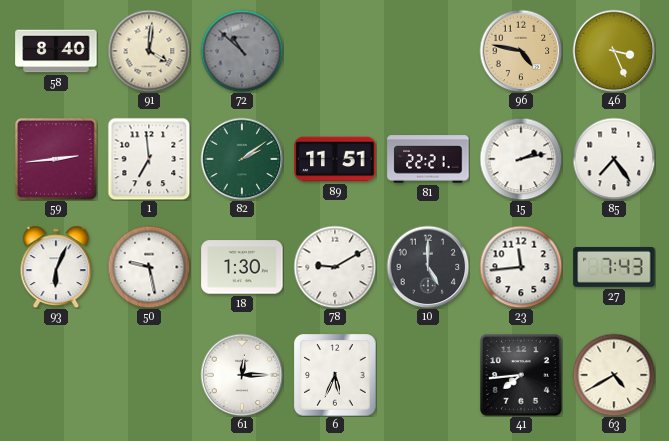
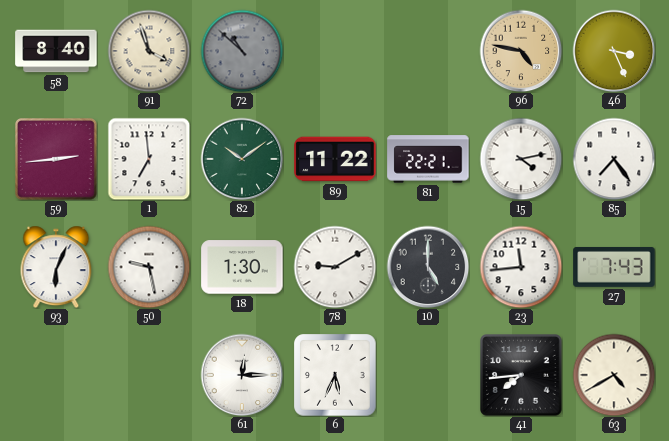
91: 4:01 -> 3:57 (149, 51)
82: 2:09 -> 10:09 (242, 159)
89: 11:51 -> 11:22 (335, 159)
15: 2:13 -> 4:13 (521, 159)
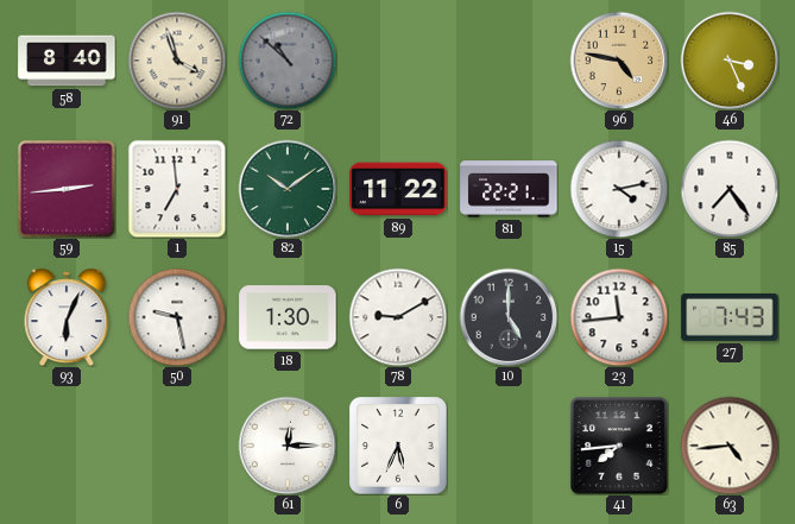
63: 4:40 -> 4:44 (730, 446)
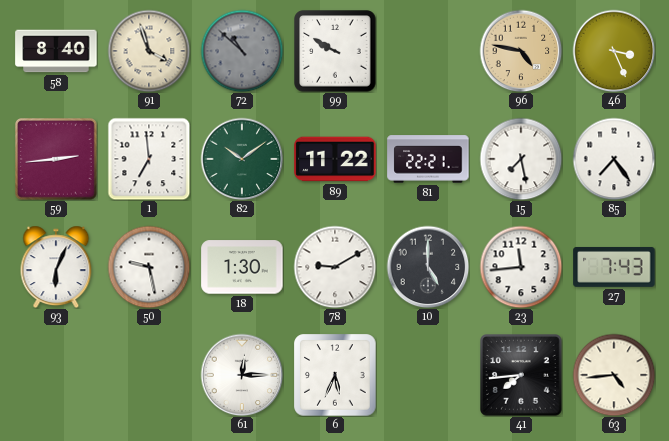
99: none -> 9:50 (335, 51)
15: 4:13 -> 7:28 (521, 159)
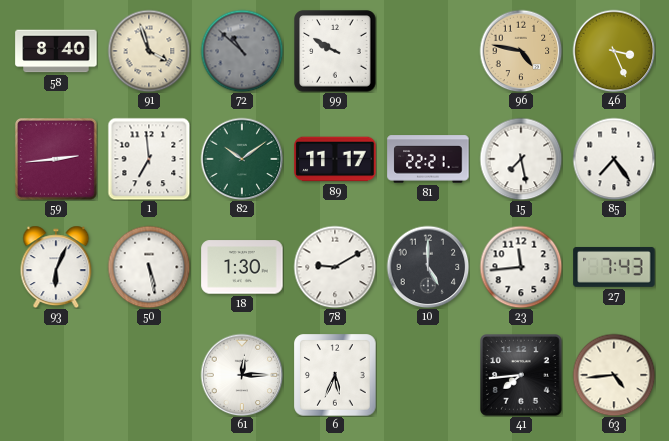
89: 11:22 -> 11:17 (335, 159)
50: 9:28 -> 5:28 (149, 267)
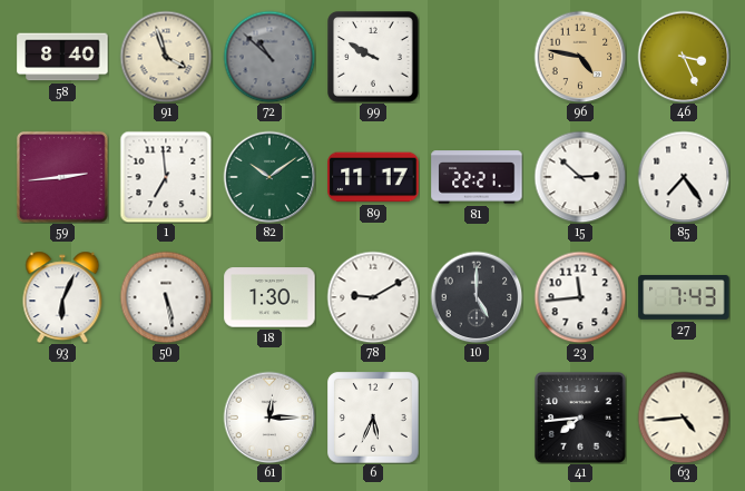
15: 7:28 -> 2:52 (580, 177)
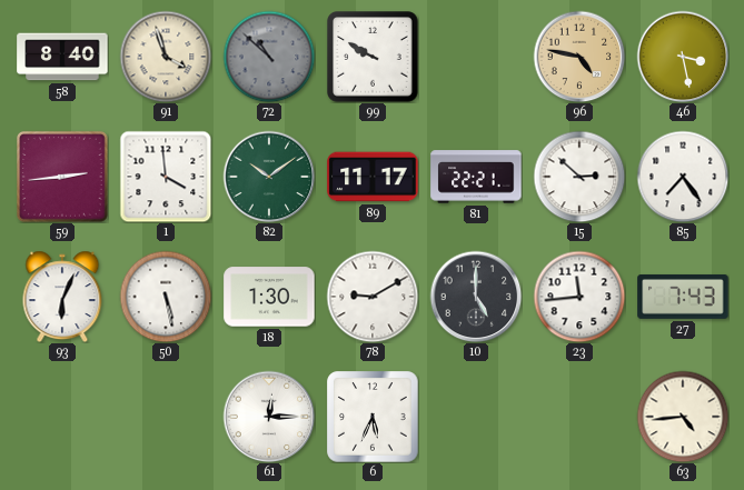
46: 3:26 -> 3:28 (683, 57)
1: 6:59 -> 3:59 (166, 177)
41: 7:44 -> none (581, 419)
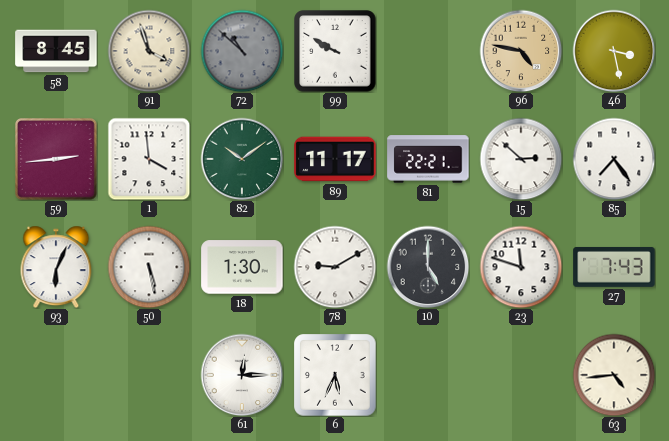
58: 8:40 -> 8:45 (56, 51)
23: 11:44 -> 11:48 (521, 267)
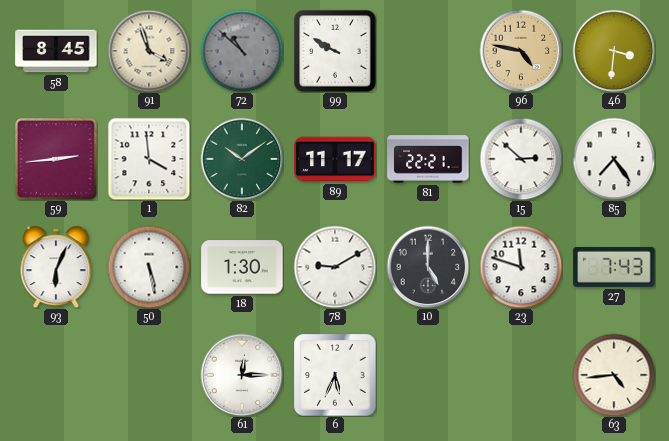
46: 3:28 -> 3:31 (614, 51)
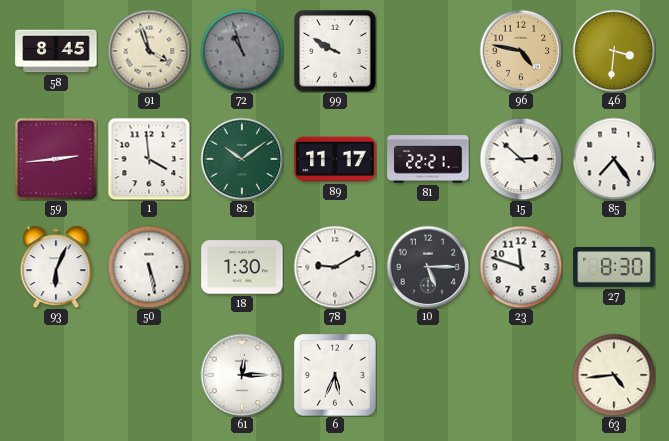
72: 10:52 -> 10:57 (242, 51)
10: 5:00 -> 5:15 (428, 267)
27: 7:43 -> 8:30 (614, 267)
